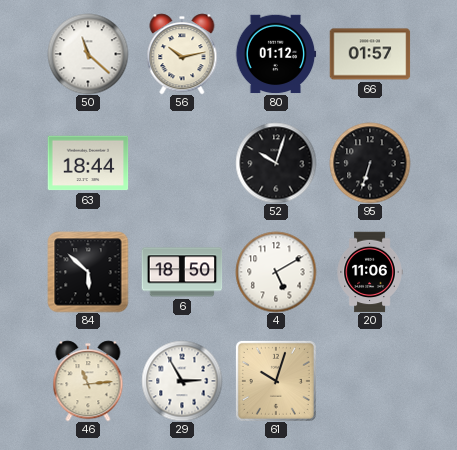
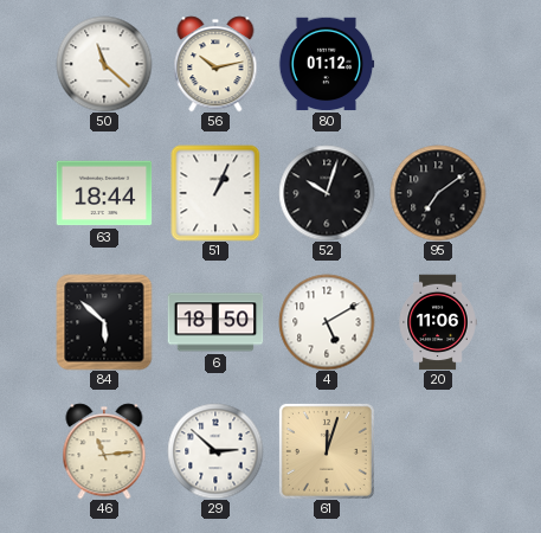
66: 01:57 -> none (370, 54)
51: none -> 1:04 (215, 193)
95: 6:33 -> 7:09 (438, 193)
29: 2:55 -> 2:52 (215, 451)
61: 10:03 -> 12:03 (327, 451)
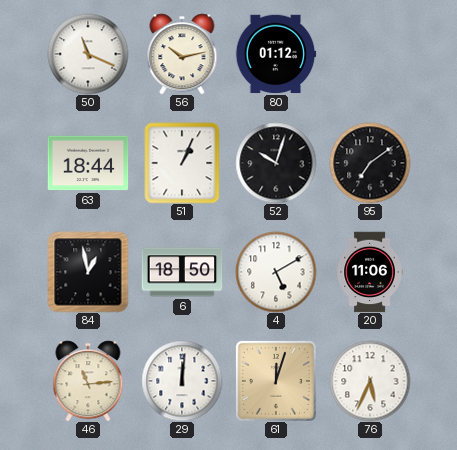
50: 11:22 -> 11:19 (88, 54)
84: 5:52 -> 12:58 (88, 272)
29: 2:52 -> 12:01 (182, 381)
76: none -> 5:34 (370, 381)
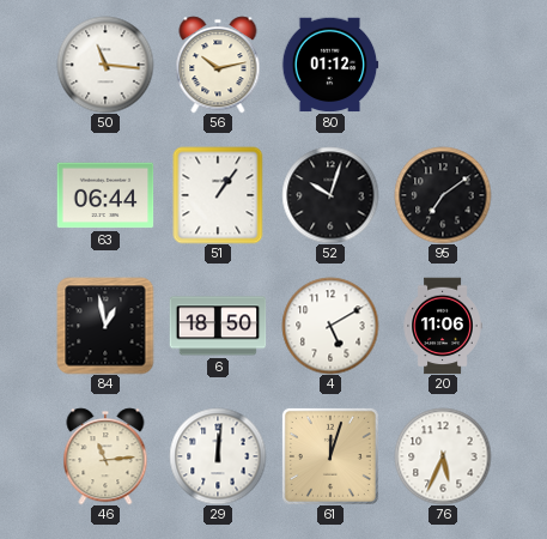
50: 11:19 -> 11:16 (105, 65)
63: 18:44 -> 06:44 (105, 195)
51: 1:04 -> 1:06 (218, 195)
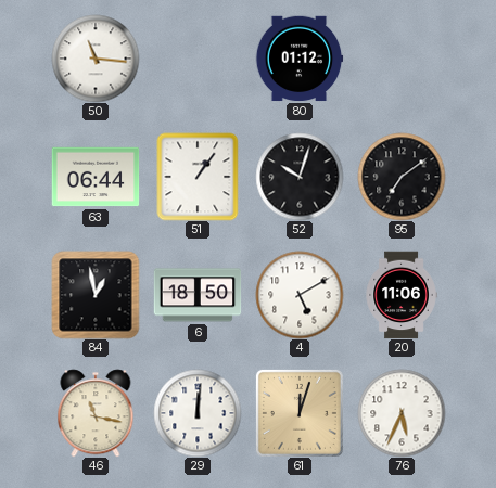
56: 10:13 -> none (218, 65)
46: 11:14 -> 11:17 (96, 413)
